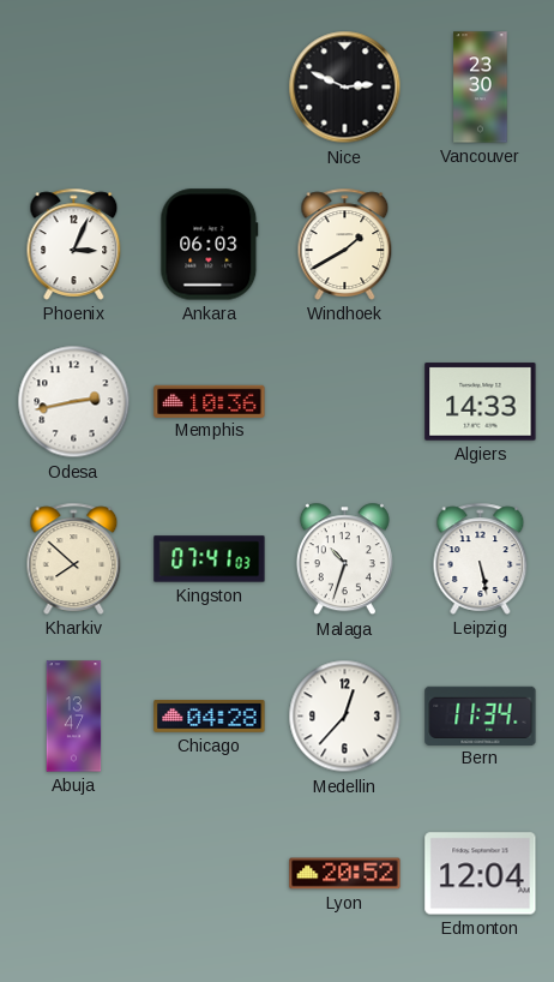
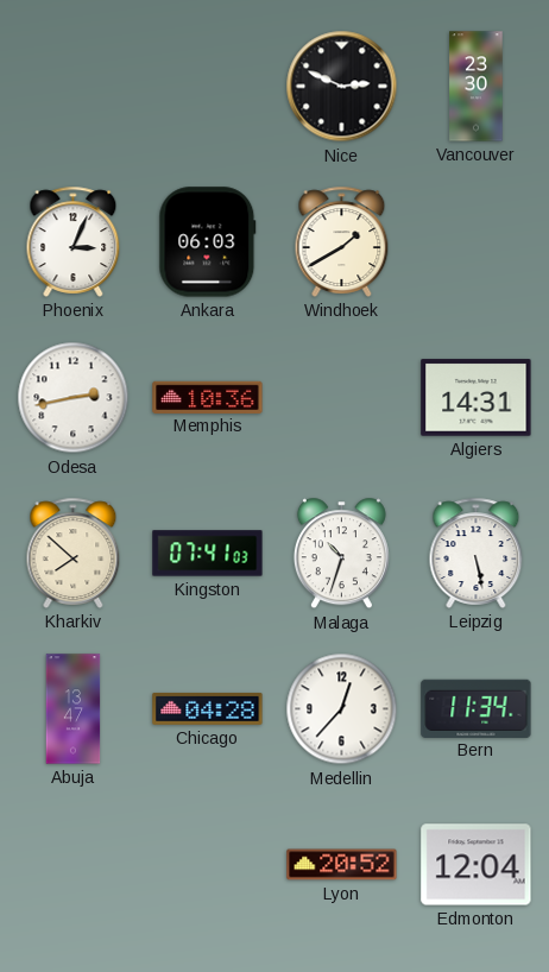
Algiers: 14:33 -> 14:31 (477, 398)
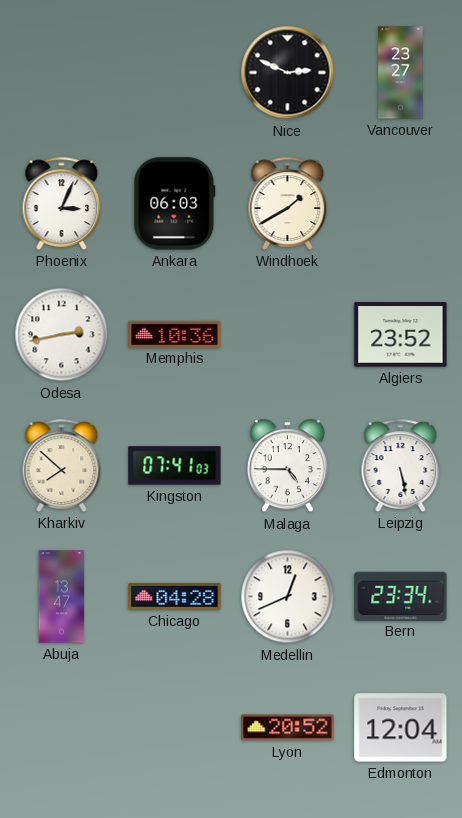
Vancouver: 23:30 -> 23:27 (401, 73)
Algiers: 14:31 -> 23:52 (401, 335)
Malaga: 10:33 -> 4:45 (287, 466)
Medellin: 12:37 -> 12:41 (288, 597)
Bern: 11:34 -> 23:34 (401, 596)
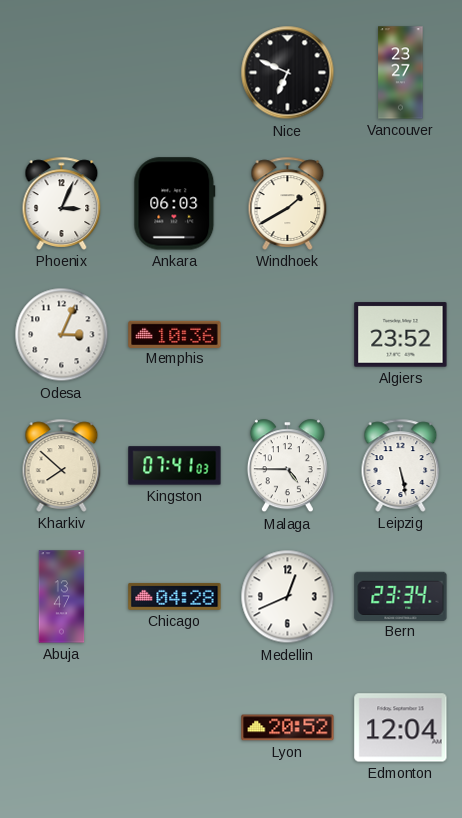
Nice: 2:49 -> 6:49 (288, 73)
Odesa: 2:43 -> 3:04 (62, 335)
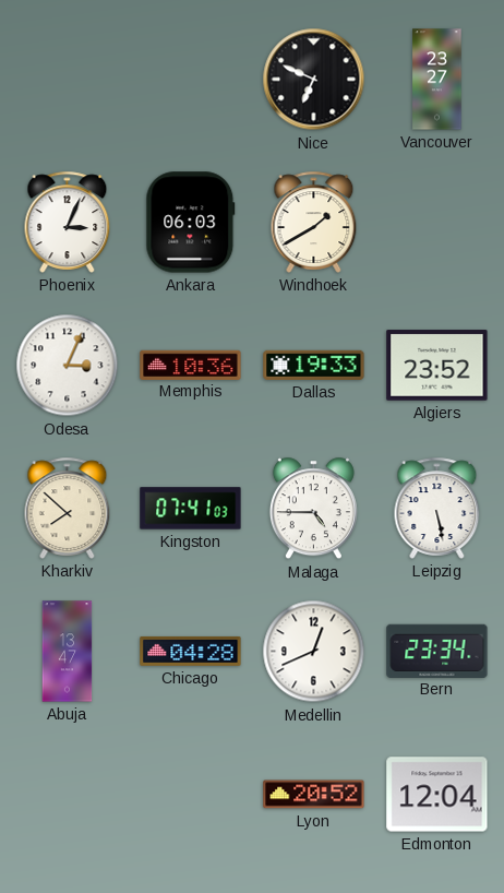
Dallas: none -> 19:33 (314, 365)
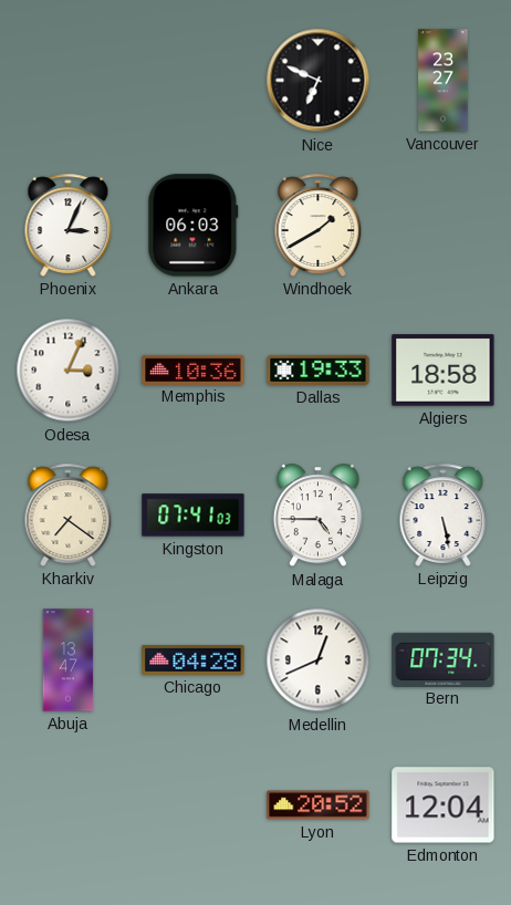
Algiers: 23:52 -> 18:58 (444, 371)
Kharkiv: 7:52 -> 7:21 (69, 514)
Bern: 23:34 -> 07:34 (444, 659)
